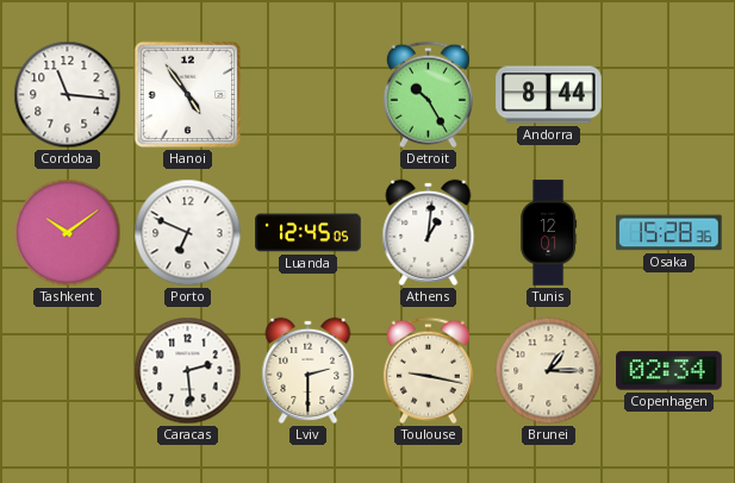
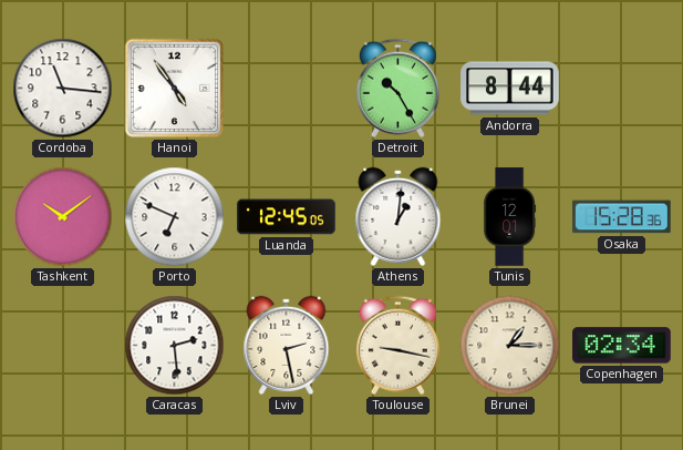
Lviv: 2:30 -> 2:28 (287, 345)
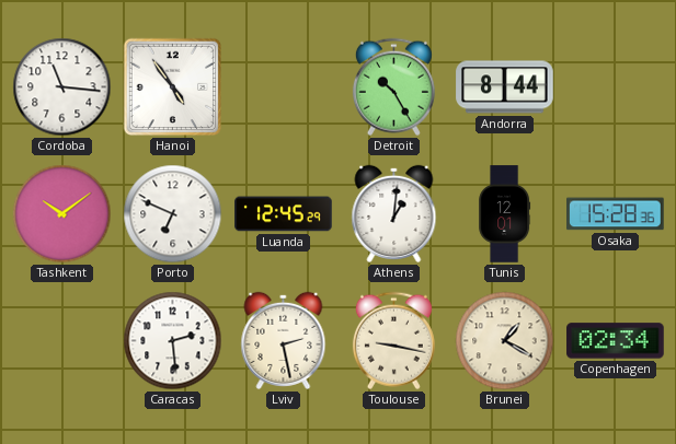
Luanda: 12:45:05 -> 12:45:29 (284, 214)
Brunei: 1:15 -> 1:20 (505, 341)
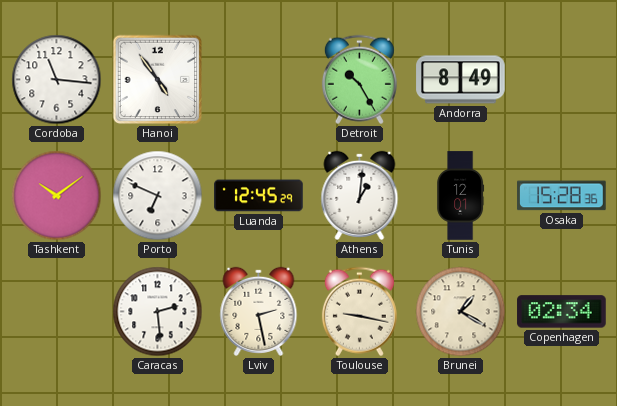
Andorra: 8:44 -> 8:49 (461, 80)
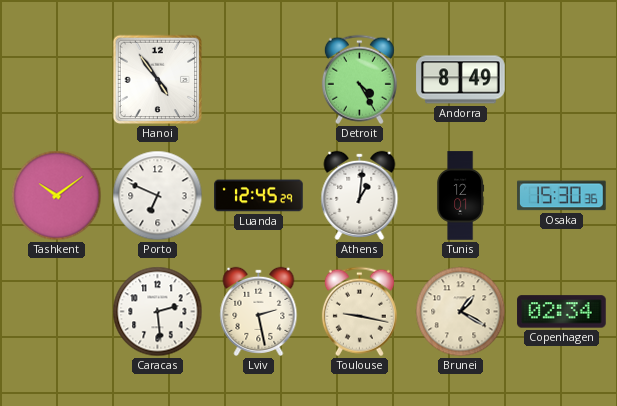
Cordoba: 11:16 -> none (57, 80)
Detroit: 10:25 -> 4:25 (359, 80)
Osaka: 15:28 -> 15:30 (562, 196)
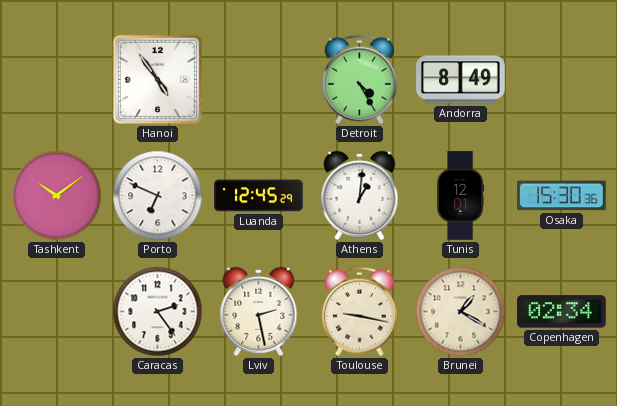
Caracas: 2:29 -> 2:24 (158, 312)
